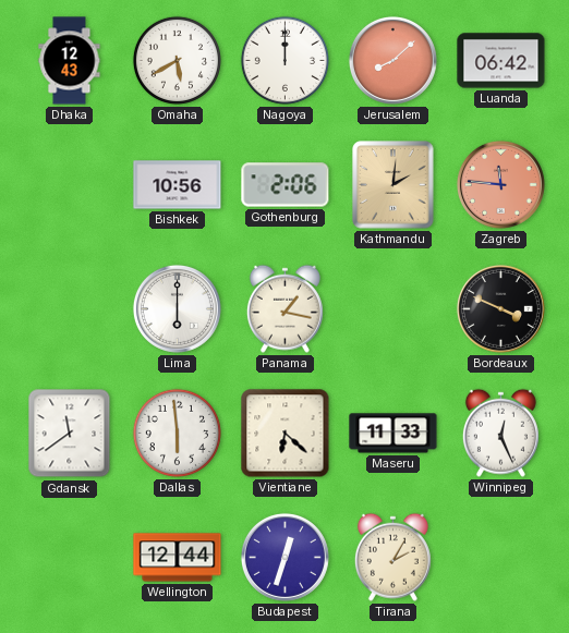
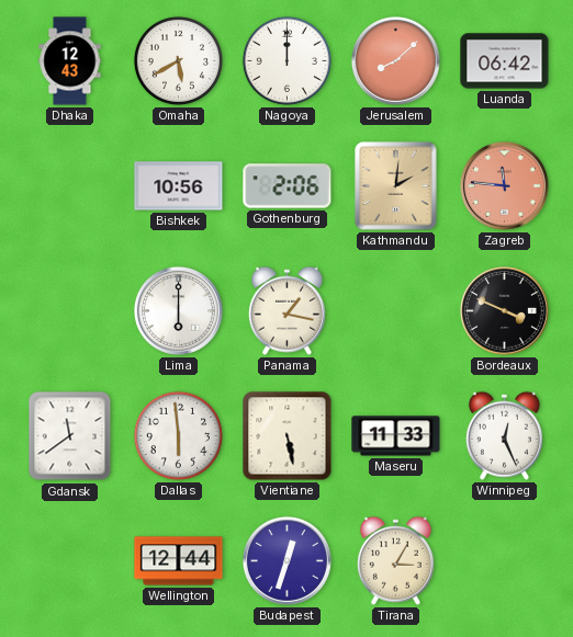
Vientiane: 6:22 -> 5:28 (288, 436)
Tirana: 2:05 -> 3:05 (395, 560)
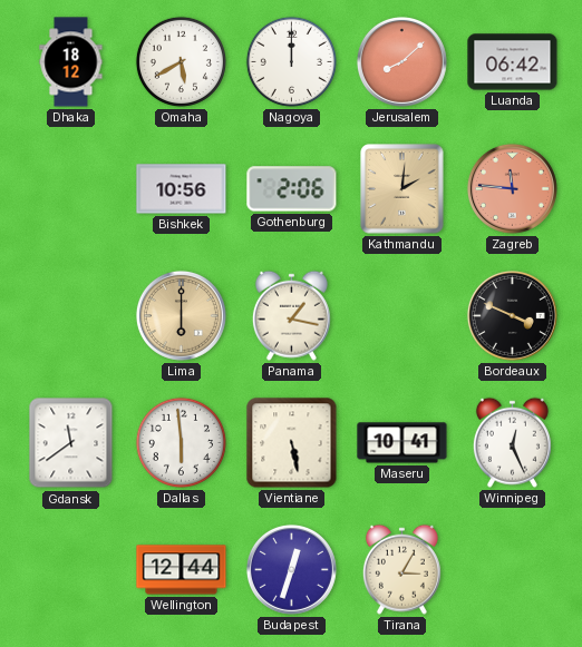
Dhaka: 12:43 -> 18:12 (71, 62)
Lima dial: white -> champagne (181, 315)
Maseru: 11:33 -> 10:41 (402, 443)
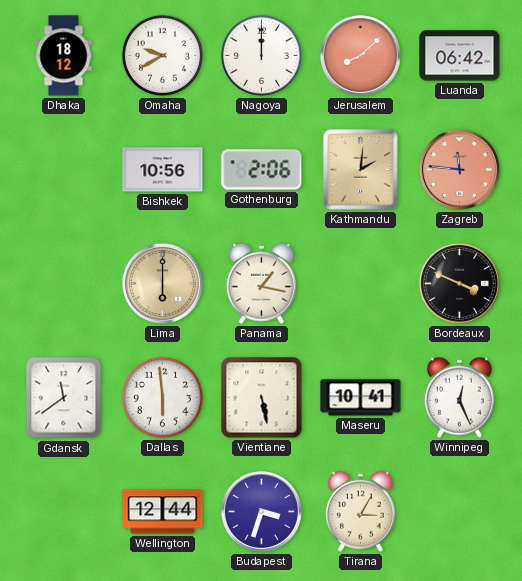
Omaha: 5:40 -> 9:40 (162, 55)
Budapest: 12:33 -> 3:33 (261, 511)
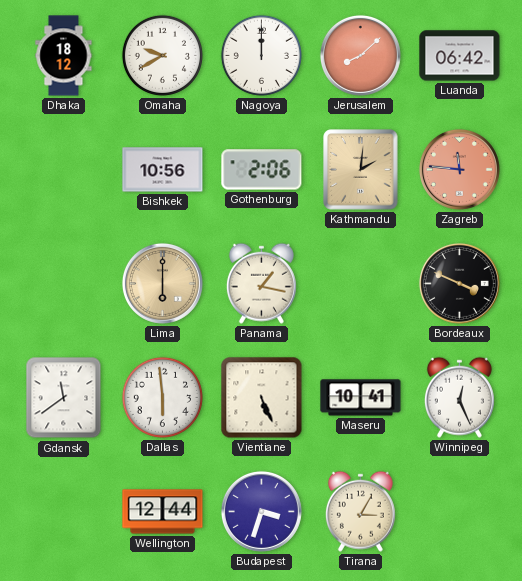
Vientiane: 5:28 -> 5:26 (262, 398)
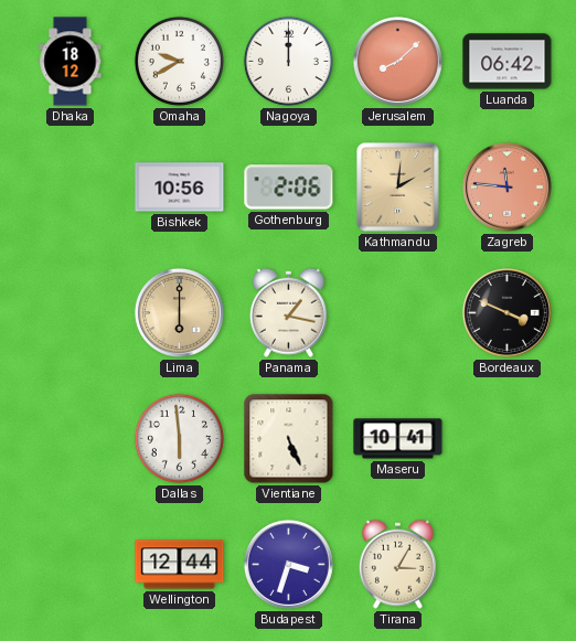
Gdansk: 11:39 -> none (64, 398)
Winnipeg: 12:26 -> none (459, 397)
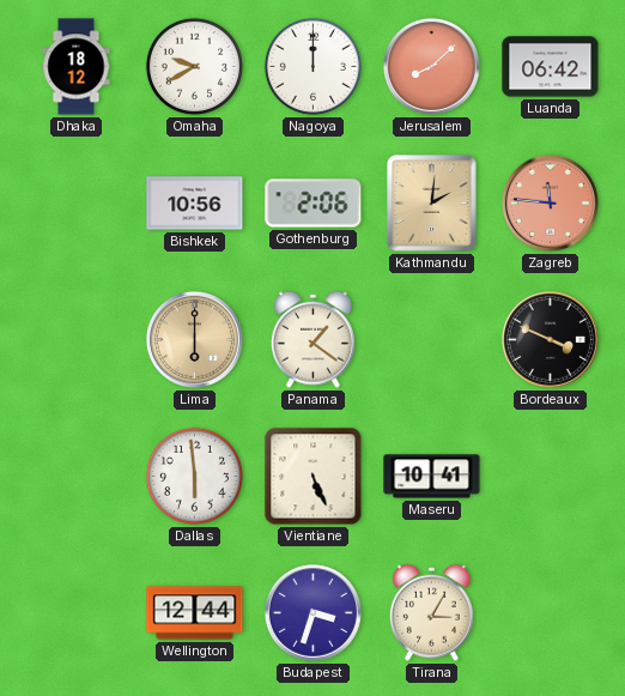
Panama: 1:17 -> 1:21 (313, 339)
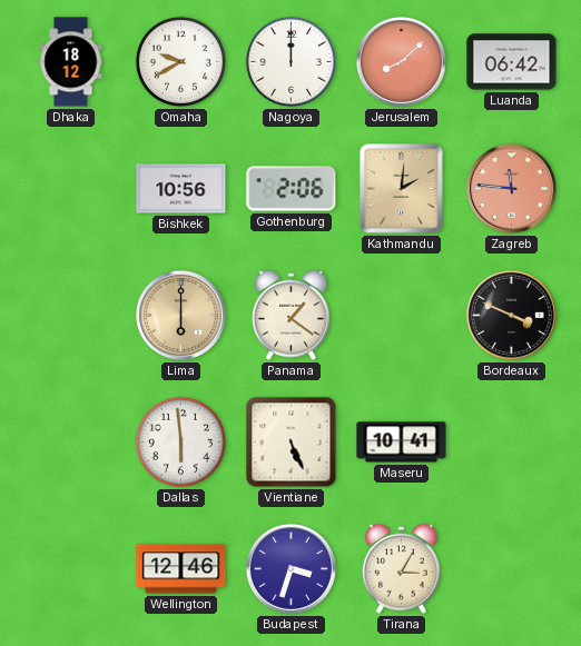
Wellington: 12:44 -> 12:46 (181, 569)
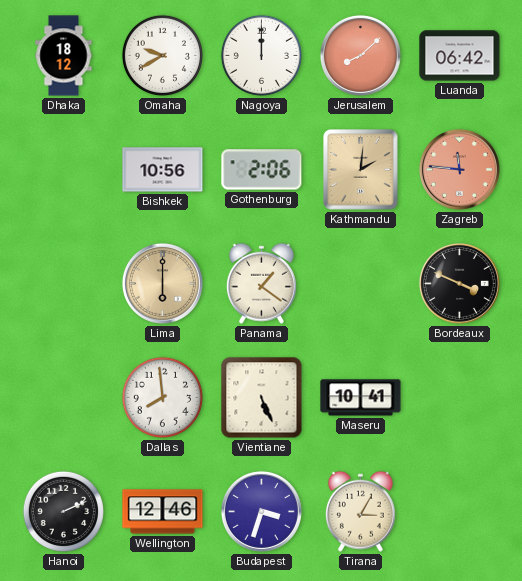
Dallas: 5:59 -> 7:59 (162, 397)
Hanoi: none -> 2:11 (63, 511)
